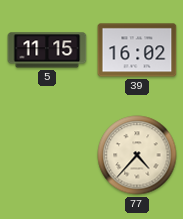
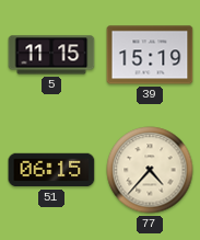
39: 16:02 -> 15:19 (150, 55)
51: none -> 06:15 (51, 170)
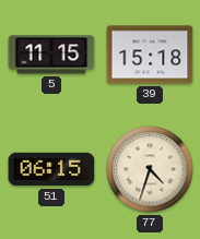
39: 15:19 -> 15:18 (150, 55)
77: 4:37 -> 4:33 (150, 169)
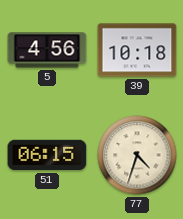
5: 11:15 -> 4:56 (47, 50)
39: 15:18 -> 10:18 (137, 50)
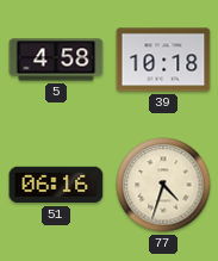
5: 4:56 -> 4:58 (56, 60)
51: 06:15 -> 06:16 (56, 185)
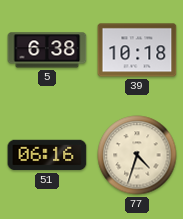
5: 4:58 -> 6:38 (47, 50)
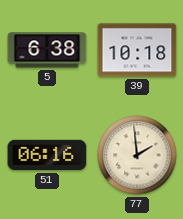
77: 4:33 -> 1:59 (137, 155)
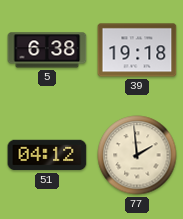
39: 10:18 -> 19:18 (137, 50)
51: 06:16 -> 04:12 (47, 155)
